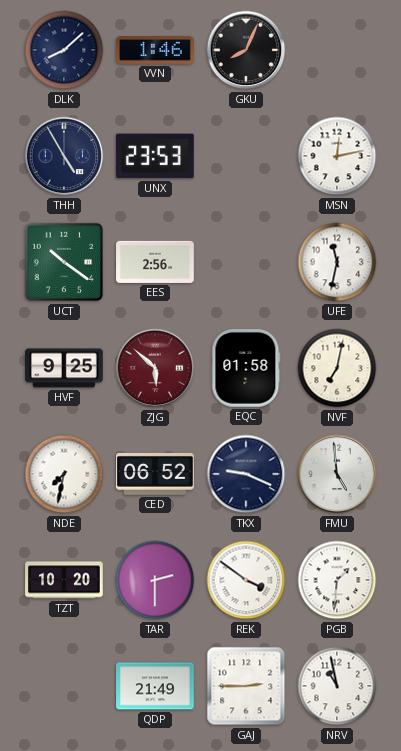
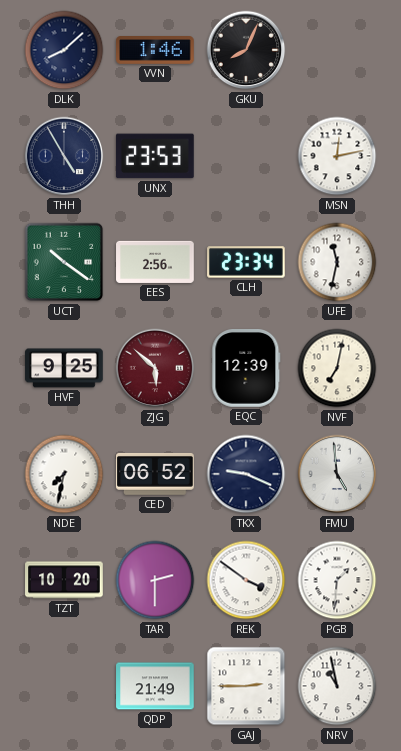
CLH: none -> 23:34 (246, 262)
EQC: 01:58 -> 12:39 (246, 369)
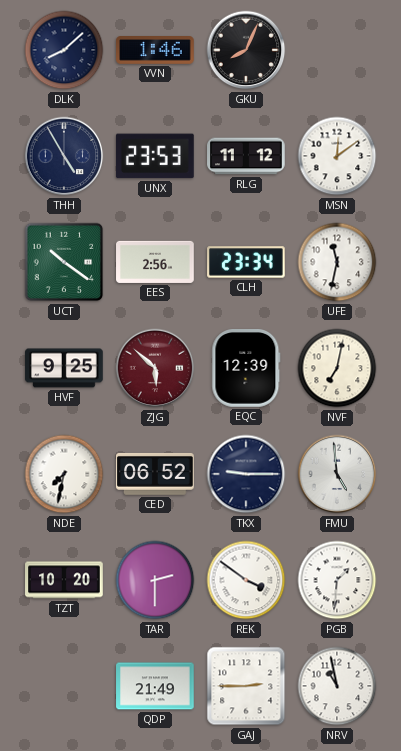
RLG: none -> 11:12 (246, 156)
MSN: 12:13 -> 12:09 (337, 156)
TKX: 9:19 -> 9:15 (246, 474)
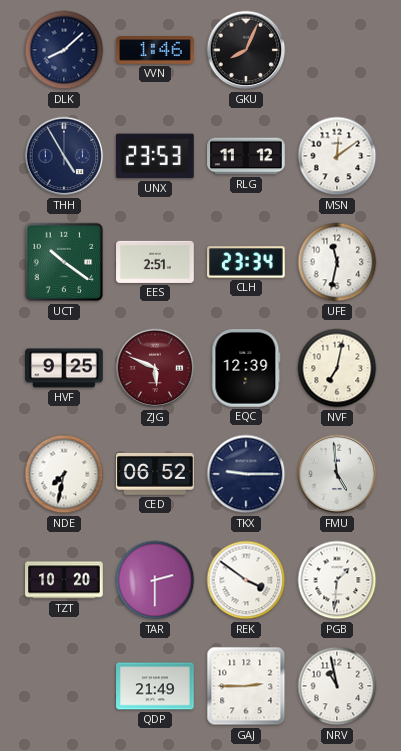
EES: 2:56 -> 2:51 (155, 262)
ZJG: 5:52 -> 5:49 (155, 368)
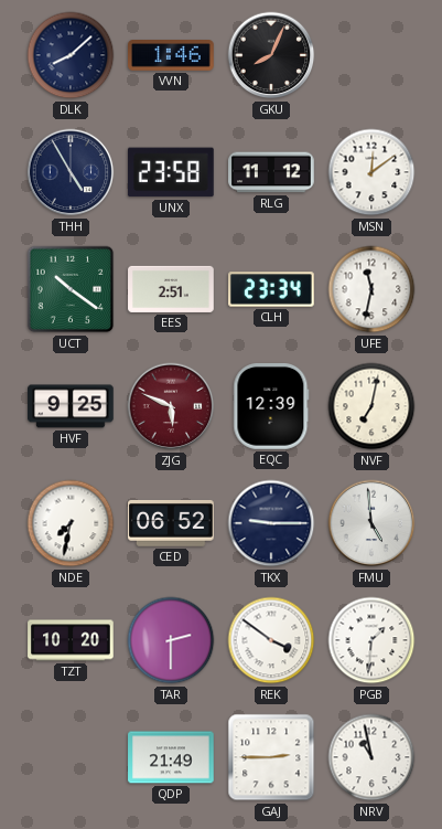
UNX: 23:53 -> 23:58 (171, 172)
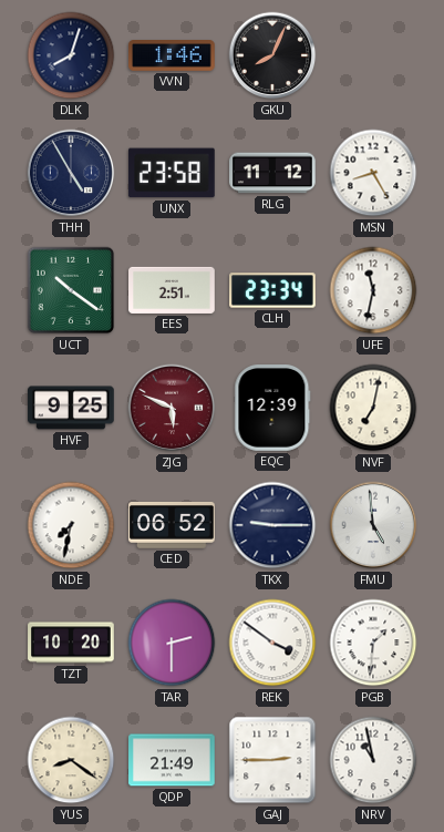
DLK: 8:08 -> 8:03 (71, 55)
MSN: 12:09 -> 8:25 (373, 173)
YUS: none -> 8:21 (71, 760)
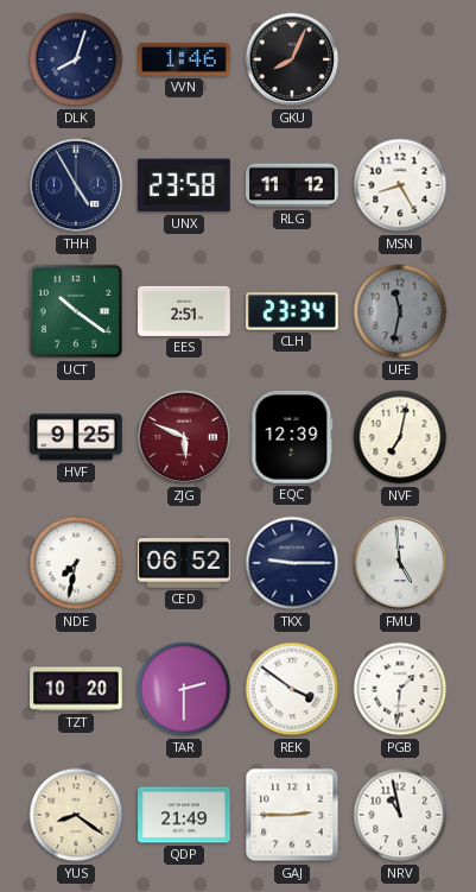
UFE dial: white -> grey (400, 311)
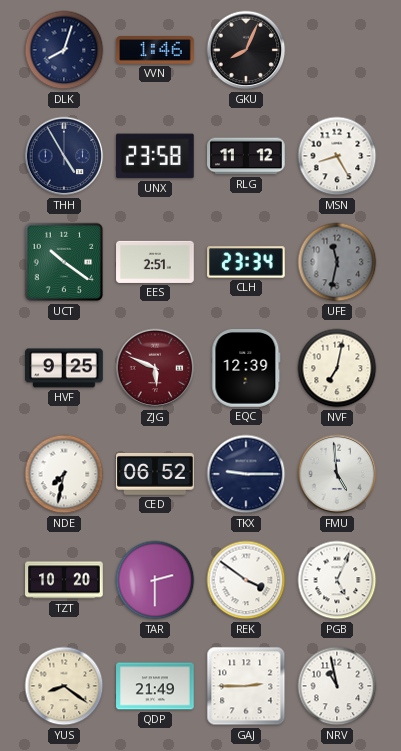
PGB: 1:31 -> 5:04 (337, 580)
